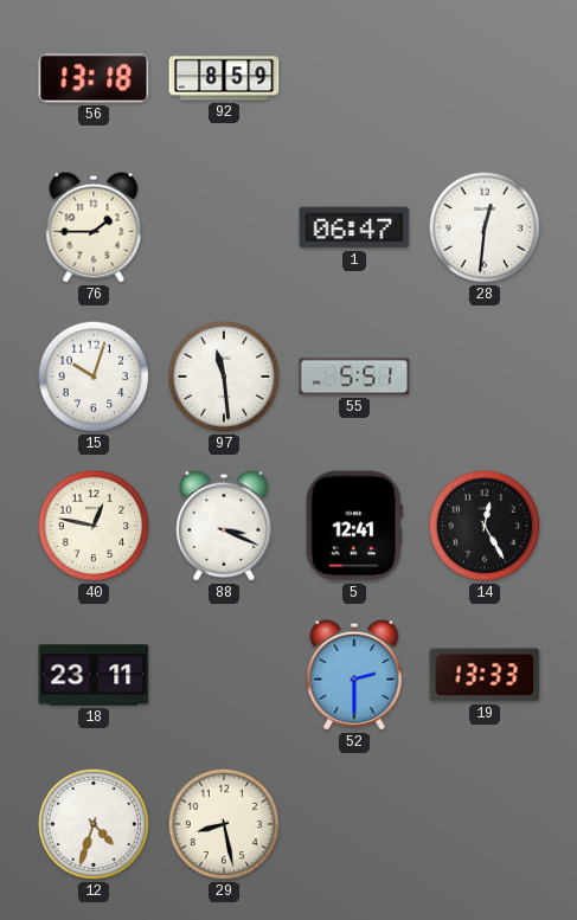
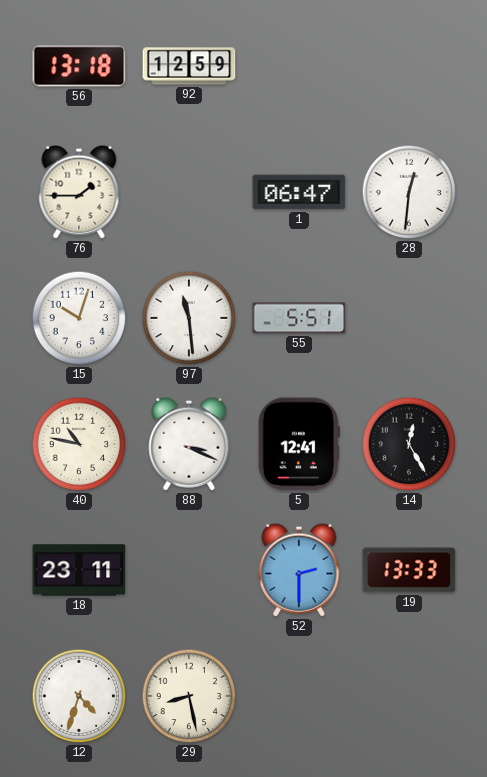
92: 8:59 -> 12:59 (189, 66)
40: 12:47 -> 10:47 (79, 444)
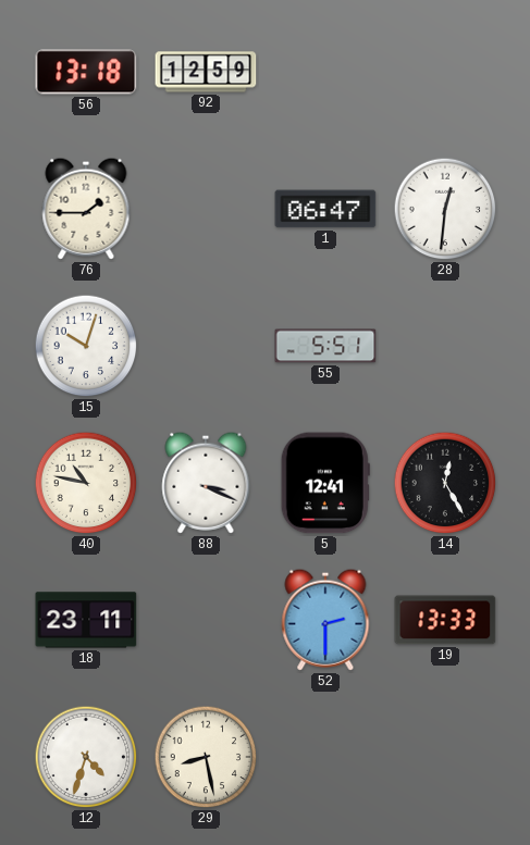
97: 11:29 -> none (189, 318)
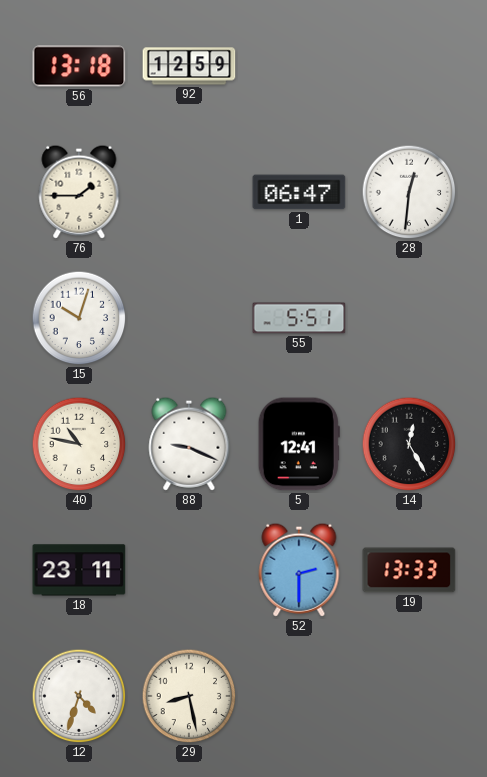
88: 3:19 -> 9:19 (189, 444)
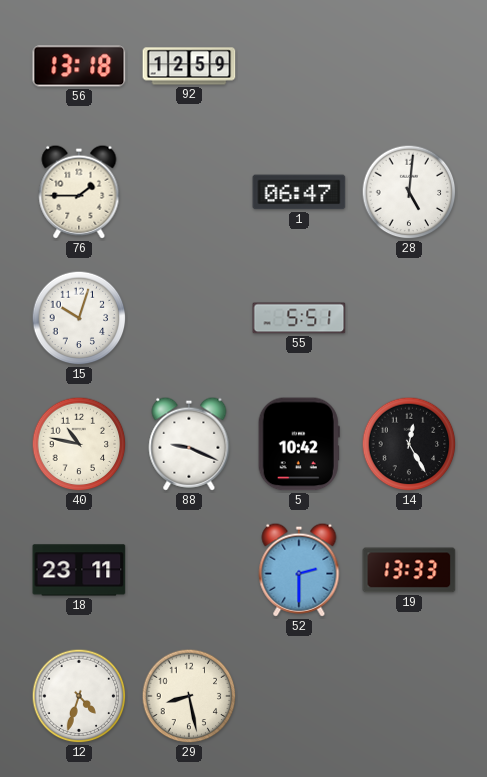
28: 12:31 -> 5:01 (409, 192)
5: 12:41 -> 10:42 (299, 444)
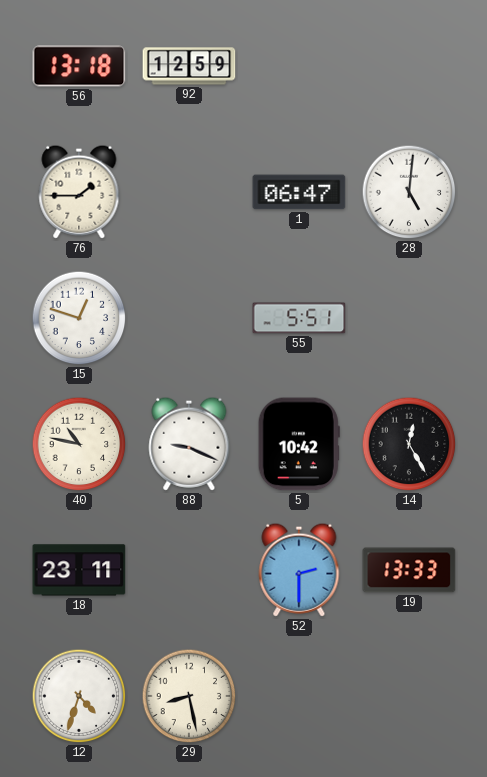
15: 10:03 -> 12:48 (79, 318)
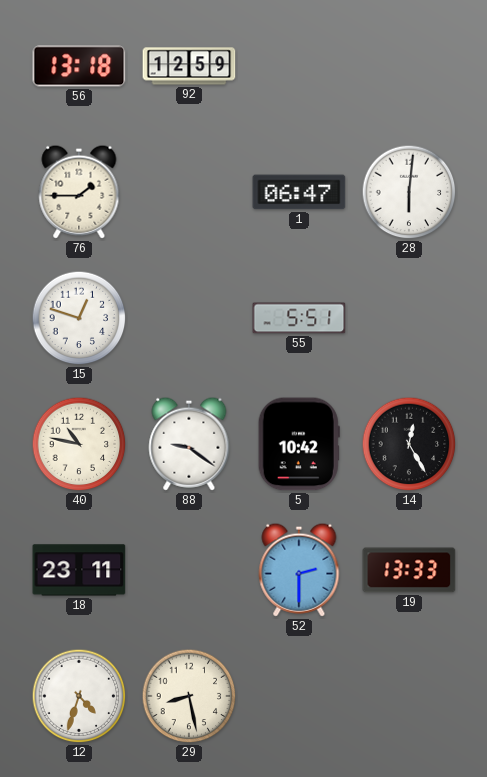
28: 5:01 -> 6:01 (409, 192)
88: 9:19 -> 9:21 (189, 444)
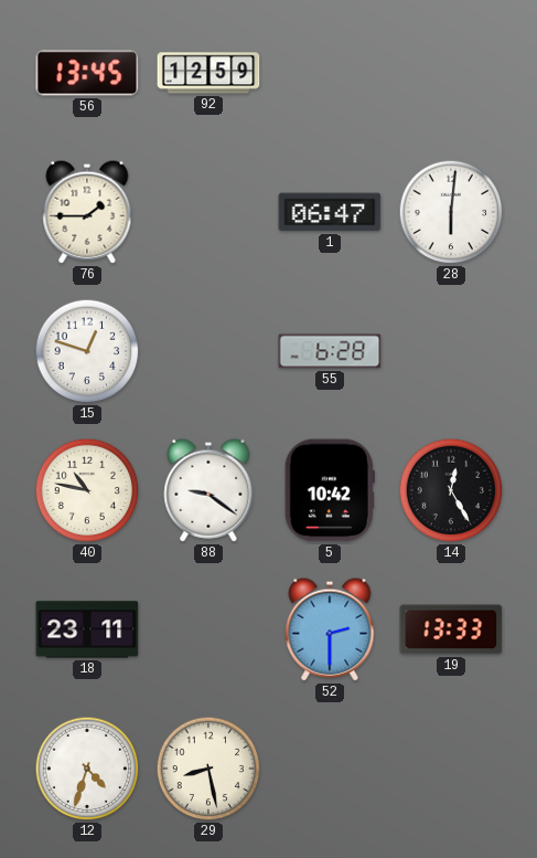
56: 13:18 -> 13:45 (87, 73)
55: 5:51 -> 6:28 (330, 351)
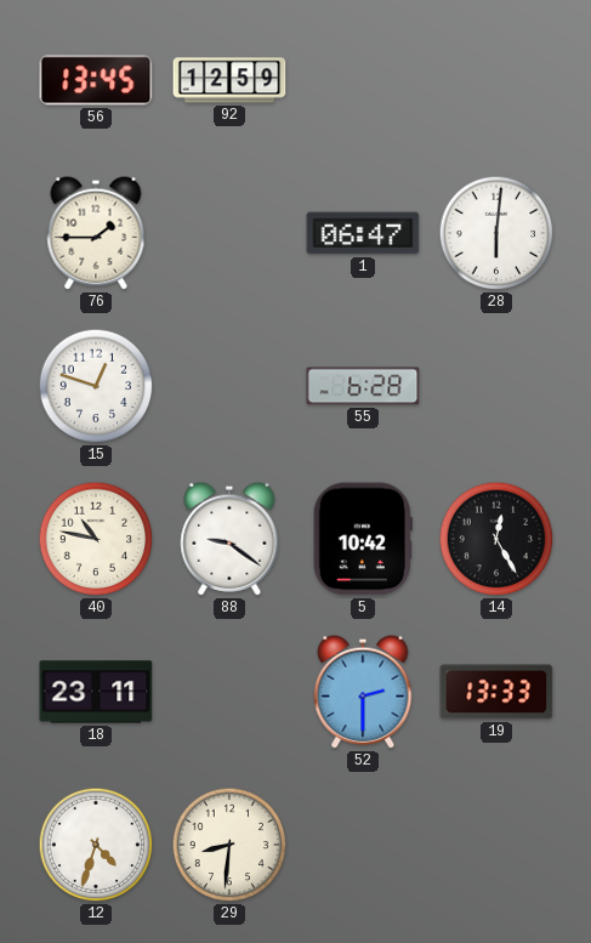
29: 8:28 -> 8:31 (229, 845)
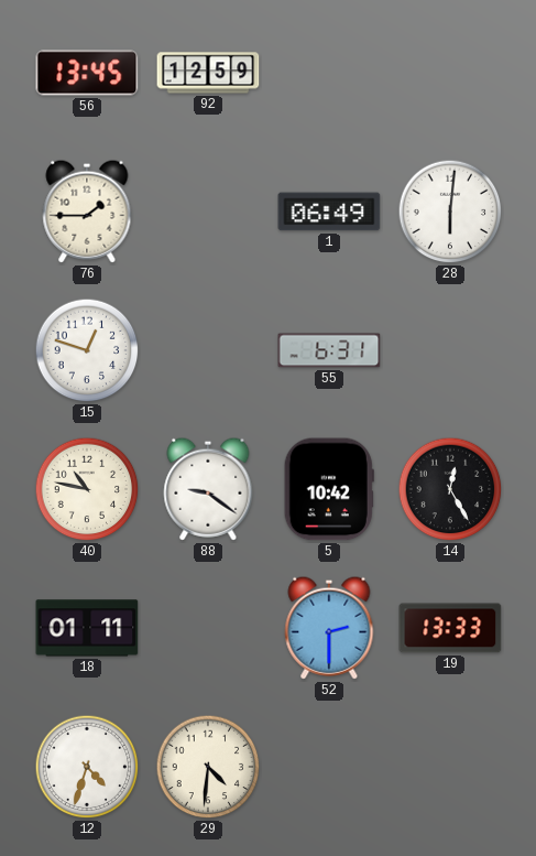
1: 06:47 -> 06:49 (329, 212)
55: 6:28 -> 6:31 (329, 350)
18: 23:11 -> 01:11 (87, 628)
29: 8:31 -> 4:31 (208, 767)
